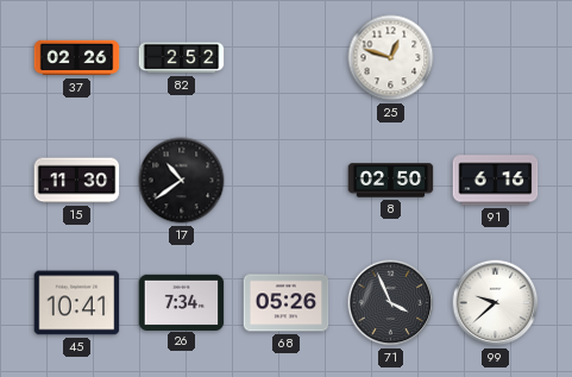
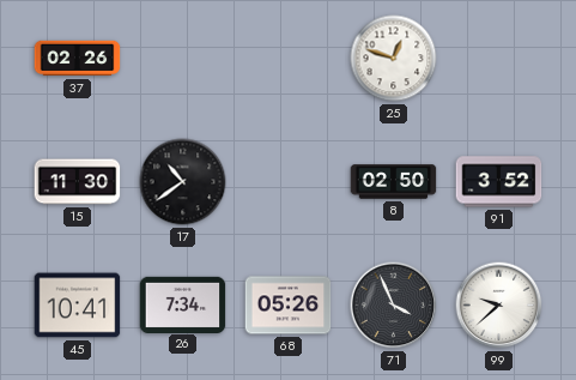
82: 2:52 -> none (182, 58)
91: 6:16 -> 3:52 (499, 182)
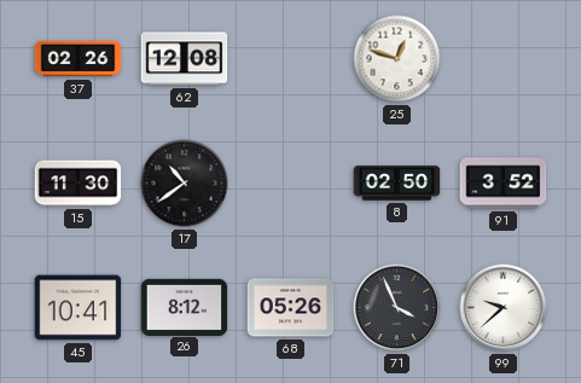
62: none -> 12:08 (185, 59)
26: 7:34 -> 8:12 (185, 307)
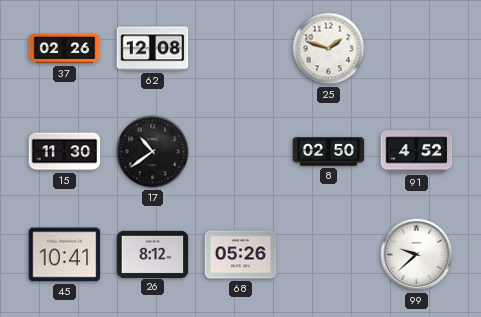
25: 12:48 -> 1:48 (329, 49)
91: 3:52 -> 4:52 (417, 152)
71: 3:56 -> none (397, 308)
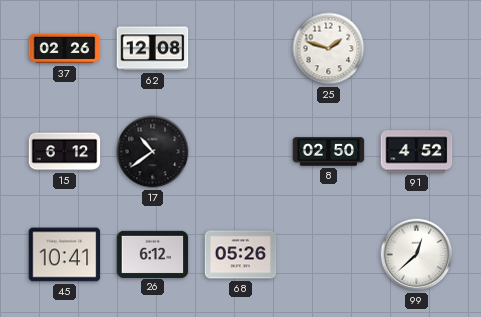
15: 11:30 -> 6:12 (65, 152)
26: 8:12 -> 6:12 (153, 254)
99: 9:38 -> 12:38 (417, 255)
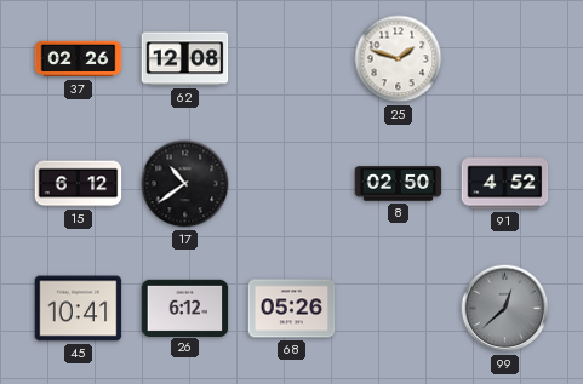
99 dial: white -> grey (505, 309)
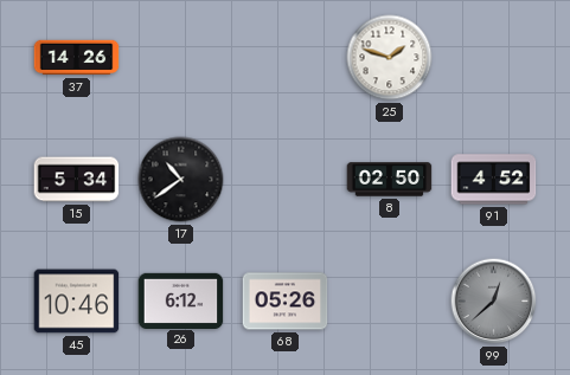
37: 02:26 -> 14:26 (77, 58)
62: 12:08 -> none (185, 59)
15: 6:12 -> 5:34 (77, 180)
45: 10:41 -> 10:46 (77, 302)
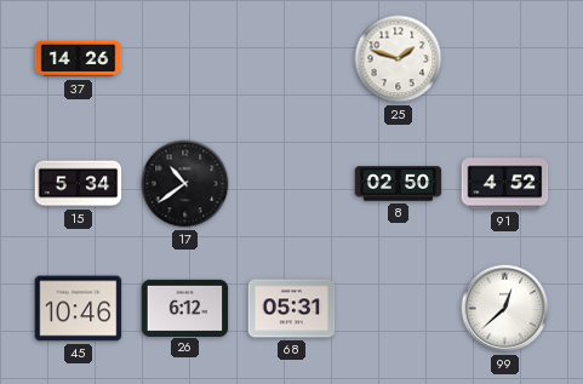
68: 05:26 -> 05:31 (292, 309)
99 dial: grey -> white (505, 309)
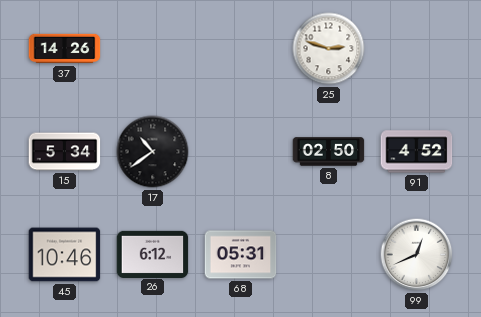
25: 1:48 -> 2:48 (329, 49)
99: 12:38 -> 12:41 (417, 255)
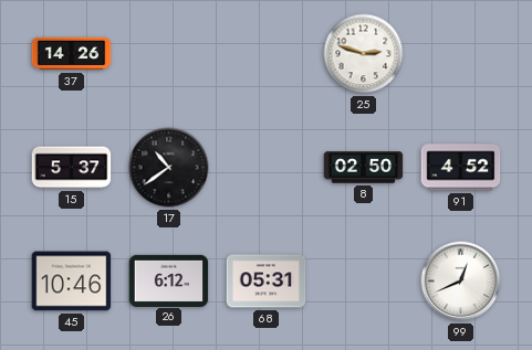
15: 5:34 -> 5:37 (72, 168)
